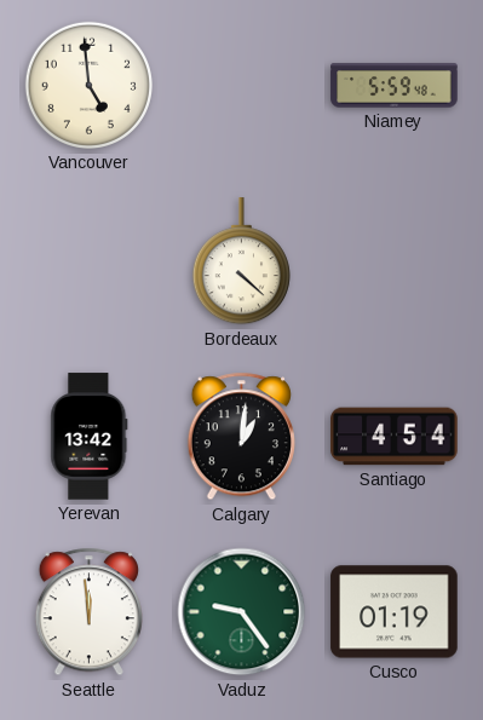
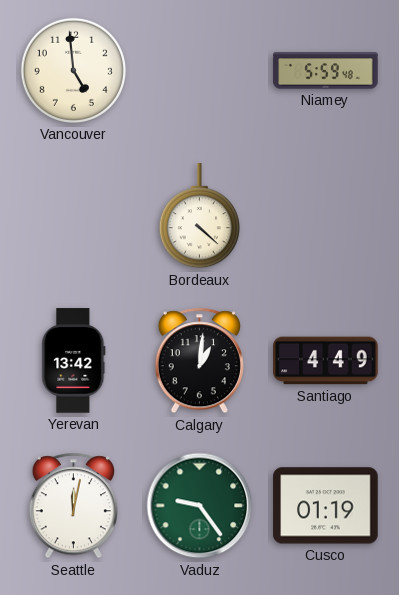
Santiago: 4:54 -> 4:49 (326, 361)
Seattle: 11:59 -> 12:02 (73, 506)
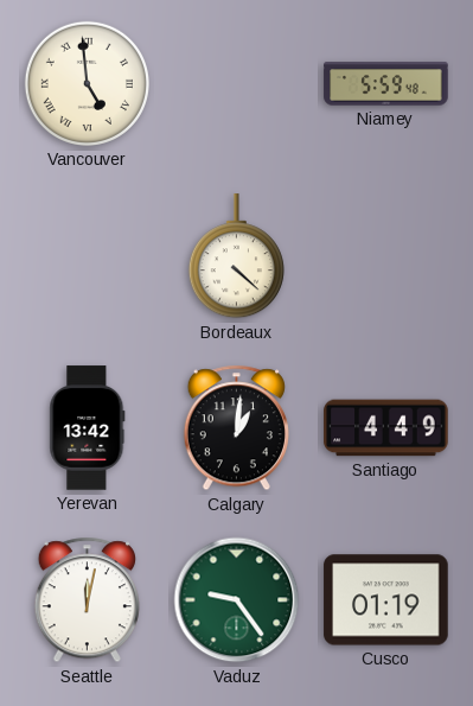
Vancouver numerals: Arabic -> Roman (87, 83)
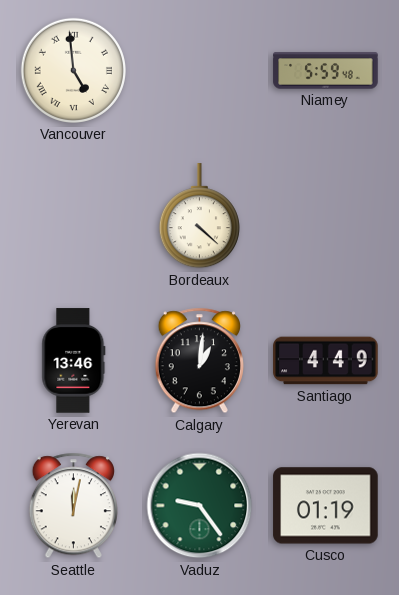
Yerevan: 13:42 -> 13:46 (74, 361)
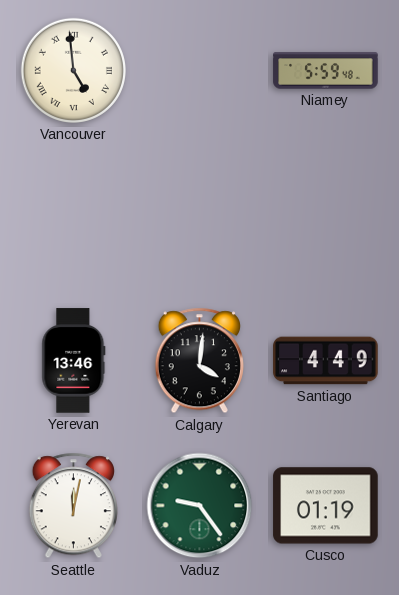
Bordeaux: 4:22 -> none (199, 216)
Calgary: 1:01 -> 4:01 (199, 361)
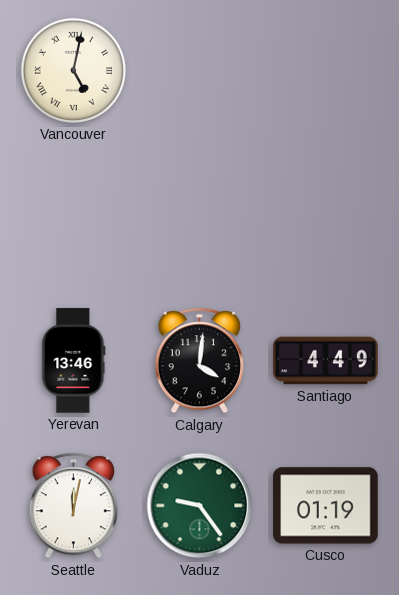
Vancouver: 4:59 -> 5:02 (73, 70)
Niamey: 5:59 -> none (326, 71)
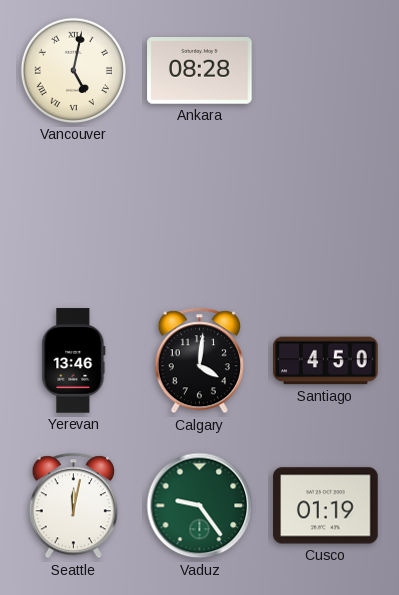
Ankara: none -> 08:28 (200, 71)
Santiago: 4:49 -> 4:50 (326, 361)
